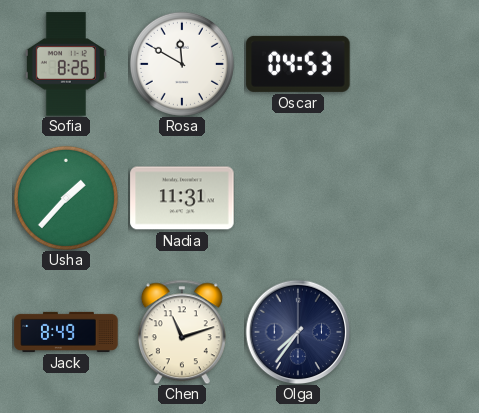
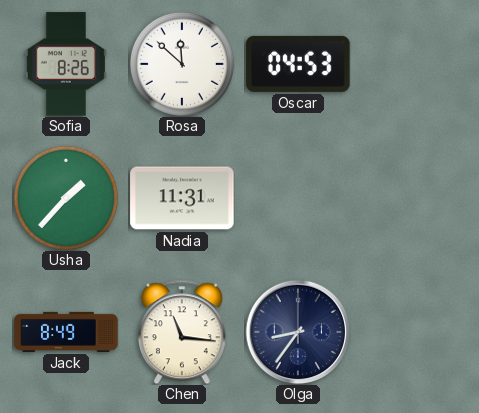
Rosa: 11:50 -> 11:52 (182, 64)
Chen: 11:12 -> 11:16 (182, 332)
Olga: 7:36 -> 8:36 (298, 332)
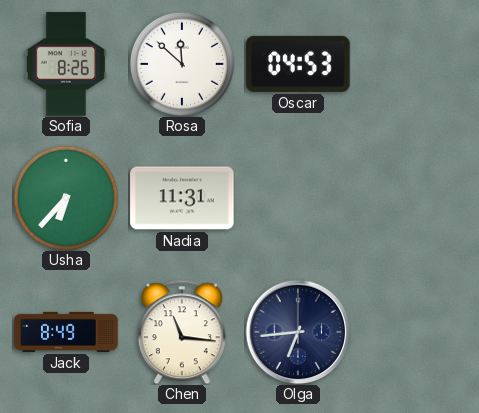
Usha: 1:37 -> 6:37 (66, 198)
Olga: 8:36 -> 6:44 (298, 332)
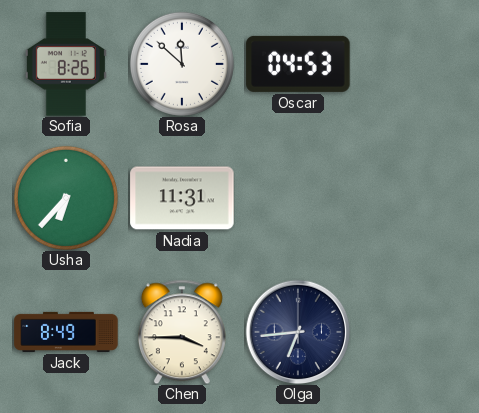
Chen: 11:16 -> 3:45 (182, 332)
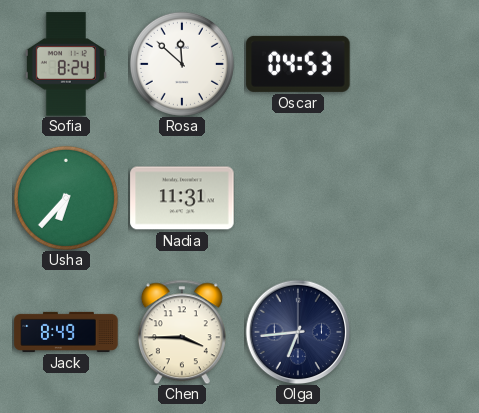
Sofia: 8:26 -> 8:24 (66, 64)
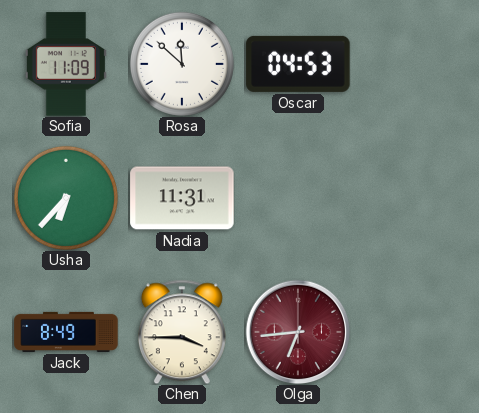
Sofia: 8:24 -> 11:09 (66, 64)
Olga dial: navy -> burgundy (298, 332)
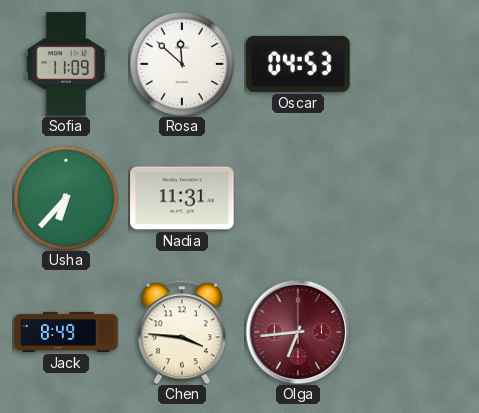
Chen: 3:45 -> 3:46 (182, 332)
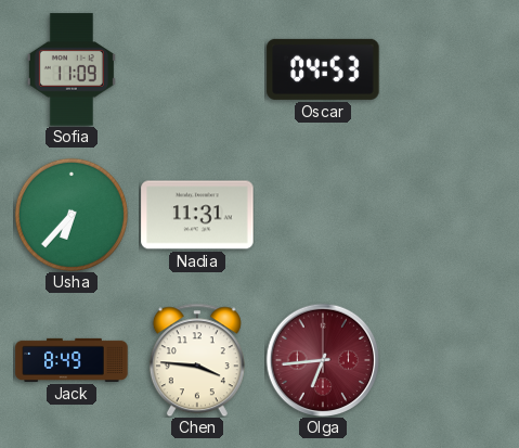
Rosa: 11:52 -> none (182, 64)
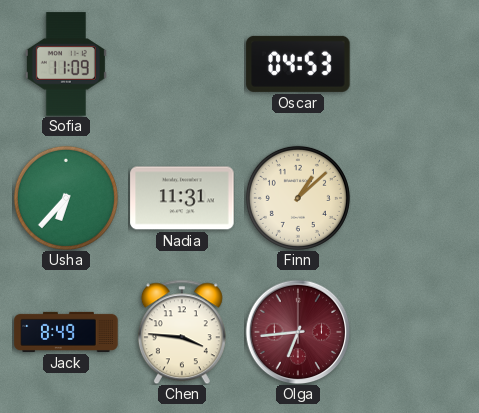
Finn: none -> 1:08 (298, 198)
